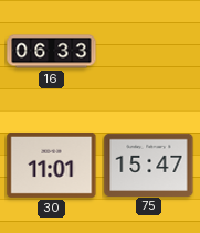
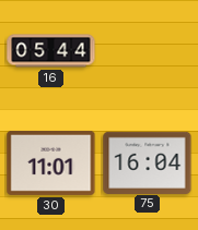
16: 06:33 -> 05:44 (51, 51)
75: 15:47 -> 16:04 (148, 162)
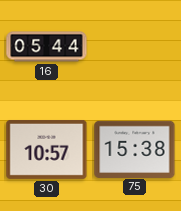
30: 11:01 -> 10:57 (47, 149)
75: 16:04 -> 15:38 (135, 149)
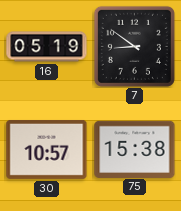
16: 05:44 -> 05:19 (47, 47)
7: none -> 8:51 (134, 46)
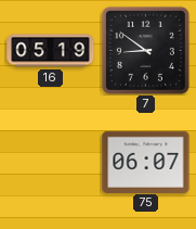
30: 10:57 -> none (47, 149)
75: 15:38 -> 06:07 (146, 162)
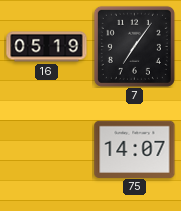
7: 8:51 -> 7:06 (134, 46)
75: 06:07 -> 14:07 (135, 149)
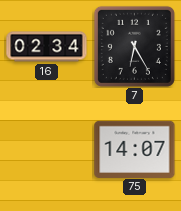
16: 05:19 -> 02:34 (47, 47)
7: 7:06 -> 6:25 (134, 46)
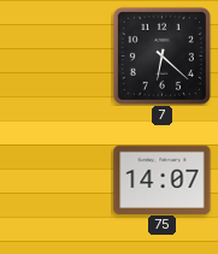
16: 02:34 -> none (47, 47)
7: 6:25 -> 6:22 (161, 55)
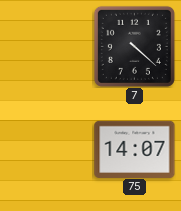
7: 6:22 -> 4:22 (134, 46)
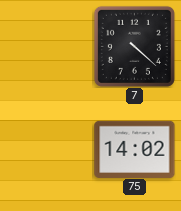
75: 14:07 -> 14:02 (135, 149)
